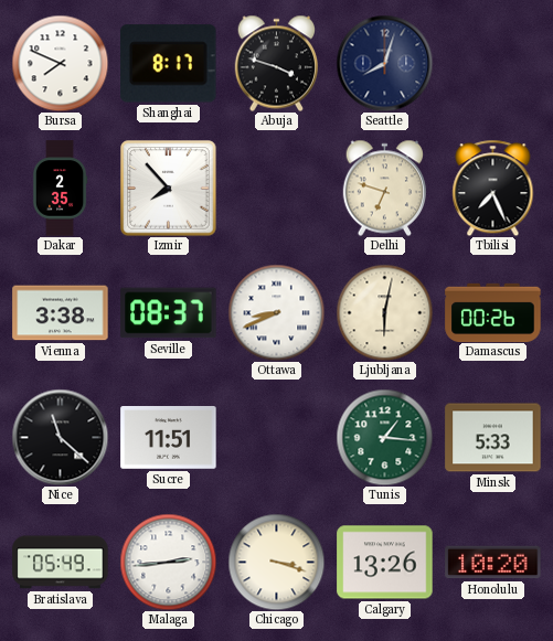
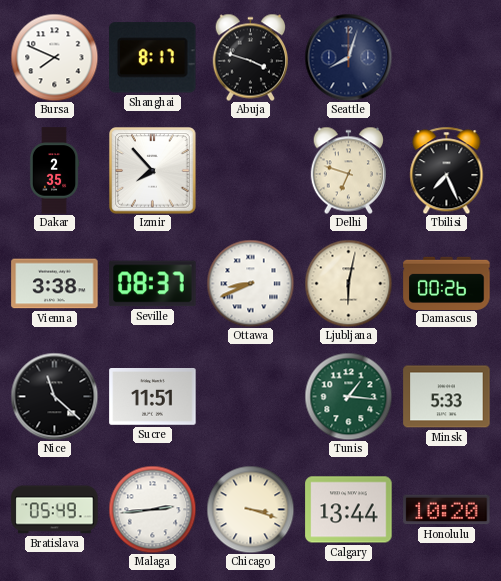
Calgary: 13:26 -> 13:44 (349, 510)
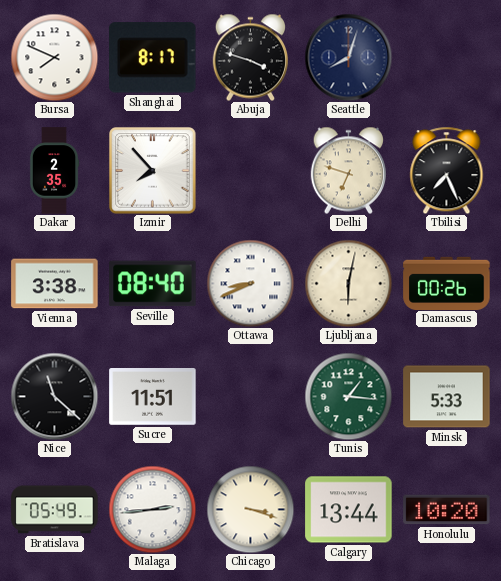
Seville: 08:37 -> 08:40 (153, 284)
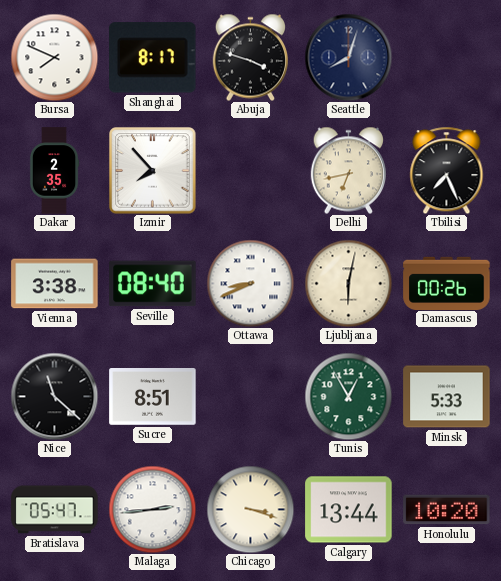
Delhi: 6:48 -> 6:43 (348, 170)
Sucre: 11:51 -> 8:51 (153, 397)
Tunis: 1:16 -> 12:55 (348, 396)
Bratislava: 05:49 -> 05:47 (55, 510)
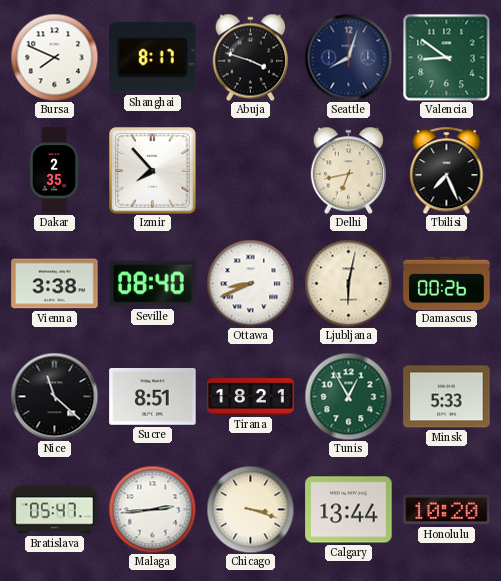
Valencia: none -> 8:51 (446, 57)
Tirana: none -> 18:21 (251, 397)
